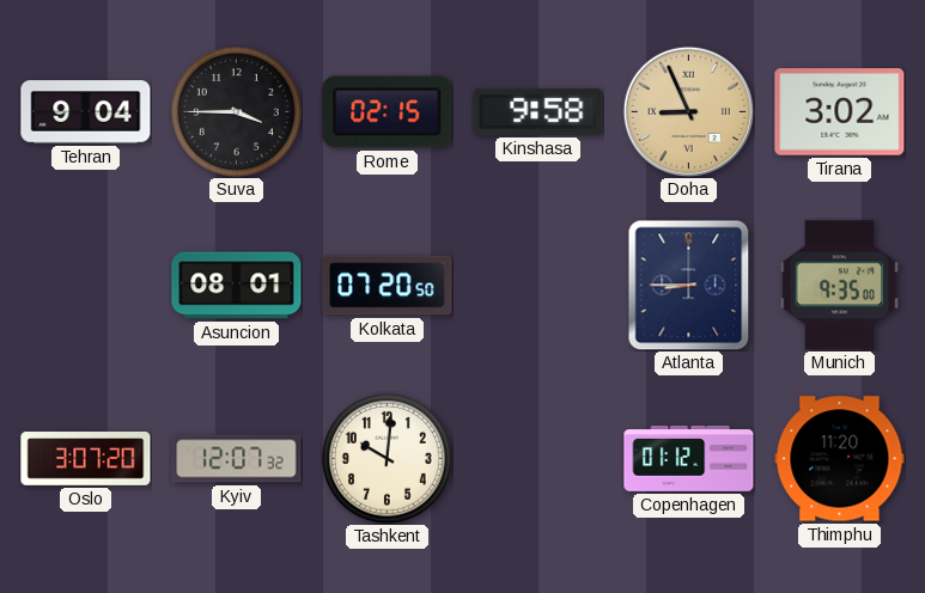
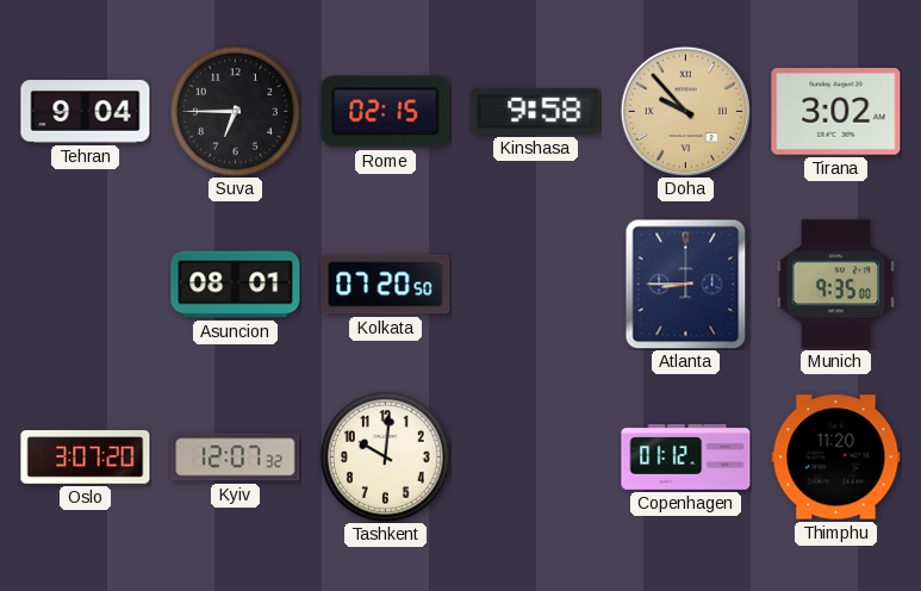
Suva: 3:45 -> 6:45 (235, 111)
Doha: 8:56 -> 9:53 (685, 111)
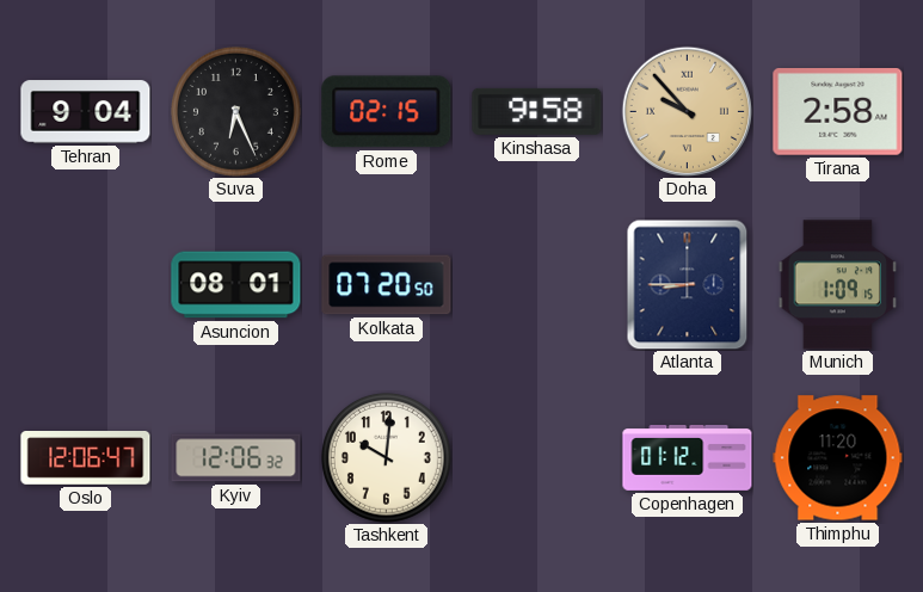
Suva: 6:45 -> 6:26 (235, 111)
Tirana: 3:02 -> 2:58 (838, 112)
Munich: 9:35 -> 1:09 (838, 285)
Oslo: 3:07 -> 12:06 (86, 458)
Kyiv: 12:07 -> 12:06 (236, 458)
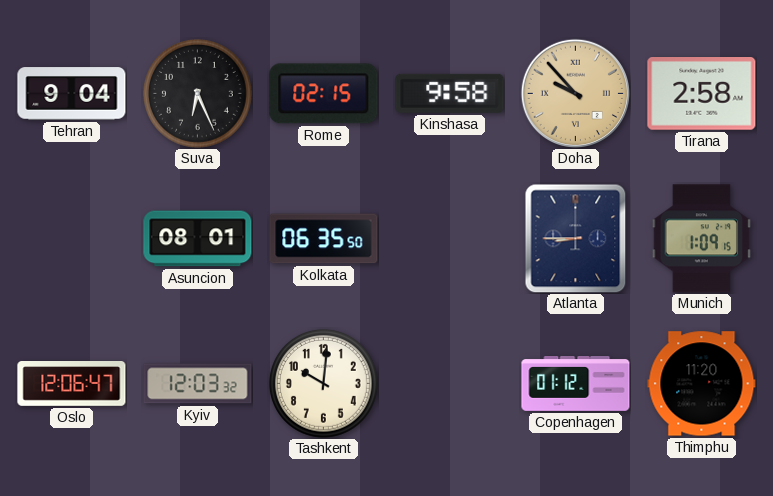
Kolkata: 07:20 -> 06:35 (324, 239)
Kyiv: 12:06 -> 12:03 (198, 384)
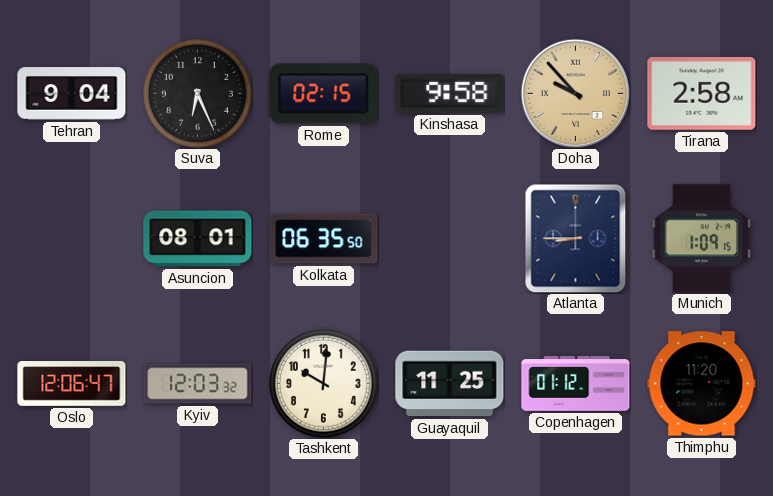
Guayaquil: none -> 11:25 (450, 384)
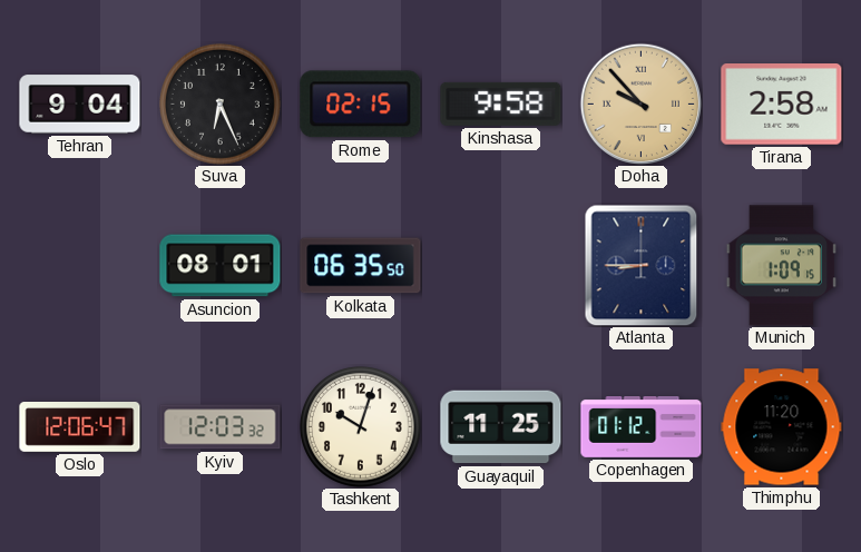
Tashkent: 10:01 -> 10:03 (360, 426)
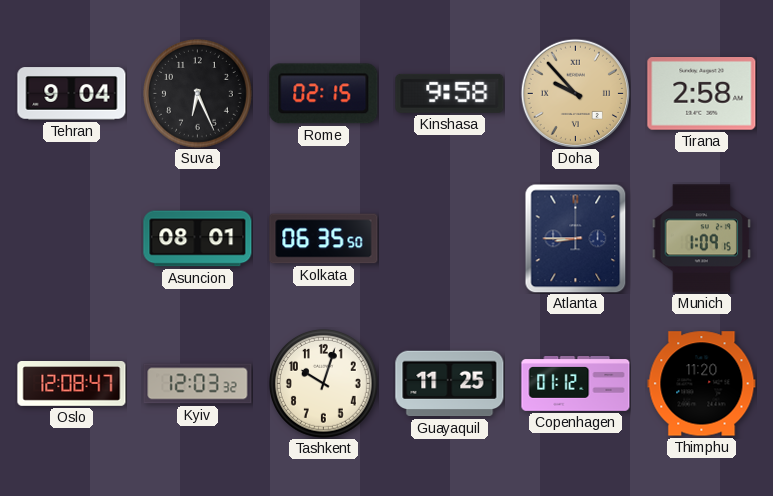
Oslo: 12:06 -> 12:08 (72, 384)
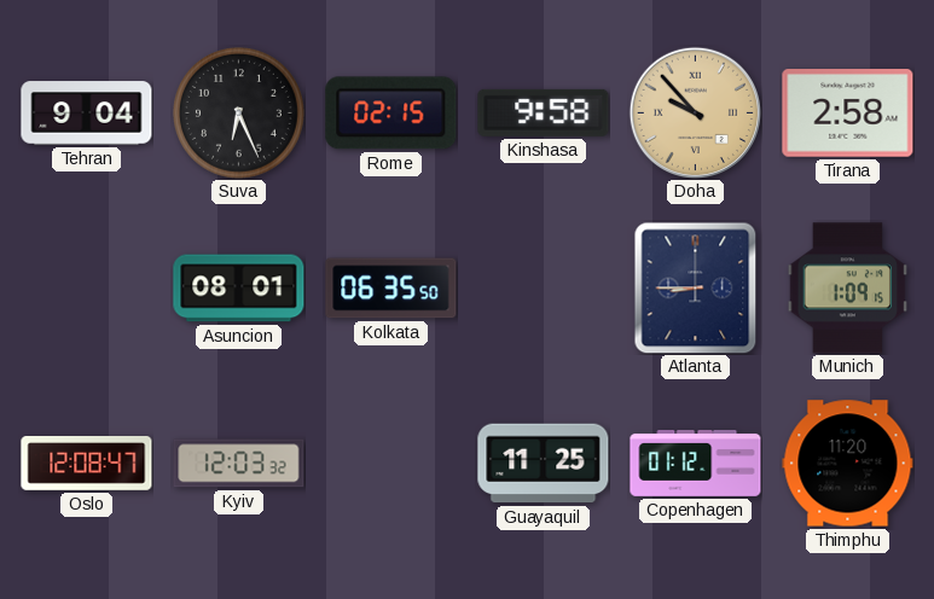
Tashkent: 10:03 -> none (323, 383)
